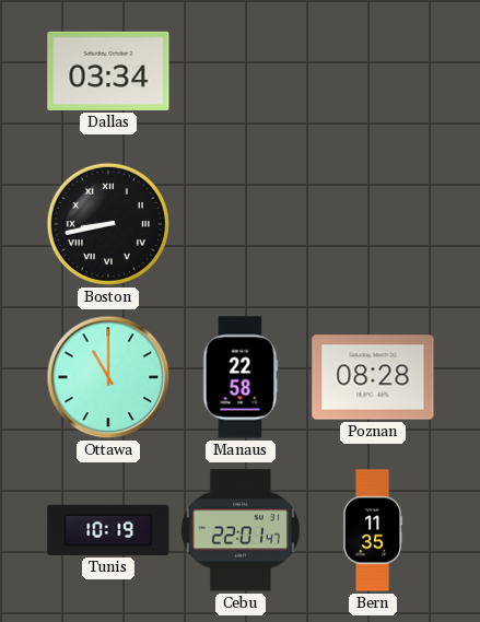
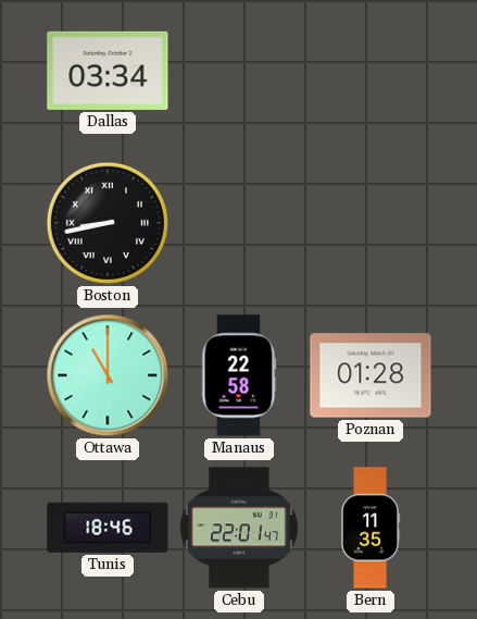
Poznan: 08:28 -> 01:28 (371, 375)
Tunis: 10:19 -> 18:46 (108, 528)
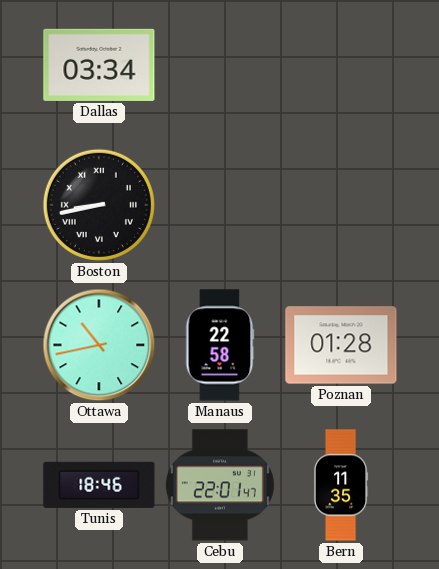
Ottawa: 11:00 -> 10:43 (99, 345)
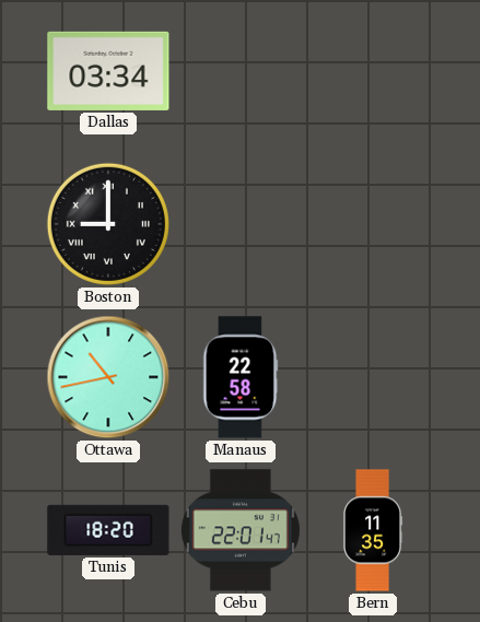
Boston: 8:43 -> 9:00 (108, 224)
Poznan: 01:28 -> none (341, 345)
Tunis: 18:46 -> 18:20 (108, 530)
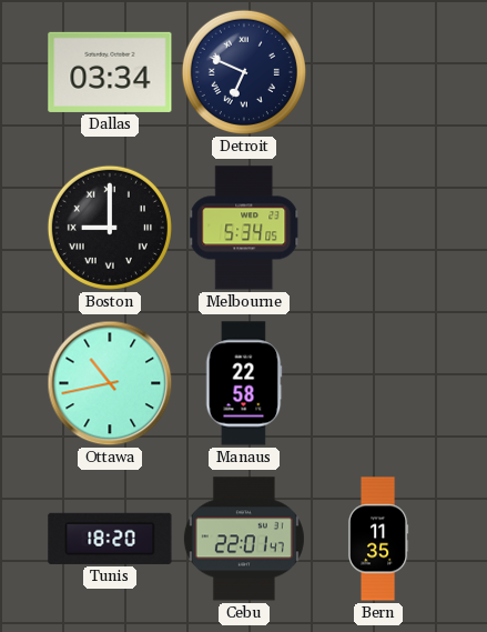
Detroit: none -> 6:49 (244, 72)
Melbourne: none -> 5:34 (244, 228)
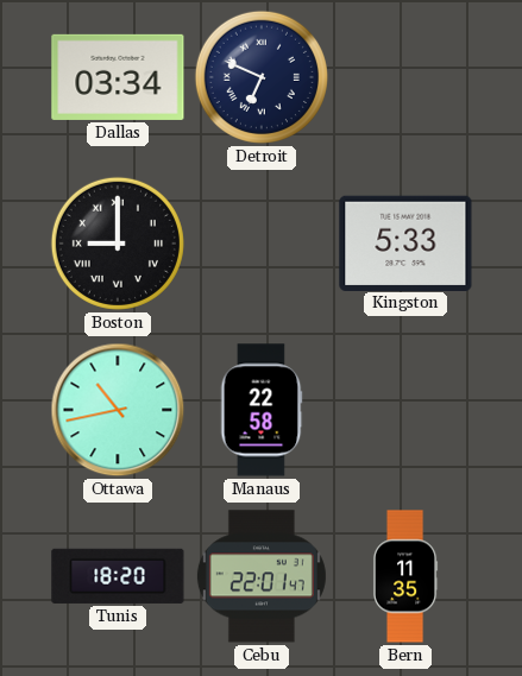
Melbourne: 5:34 -> none (244, 228)
Kingston: none -> 5:33 (405, 242)
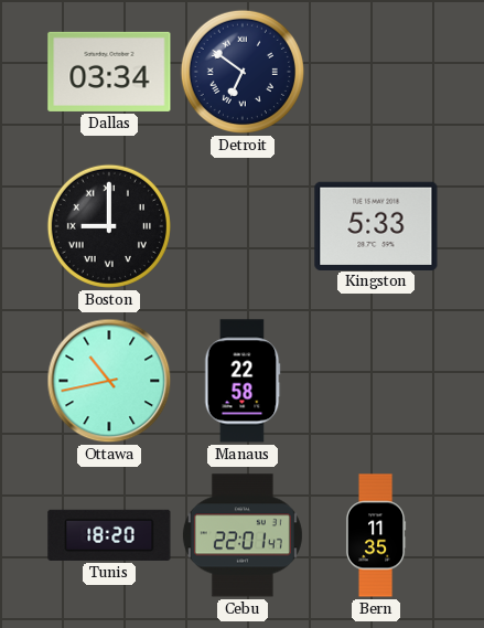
Detroit: 6:49 -> 6:51 (243, 72)
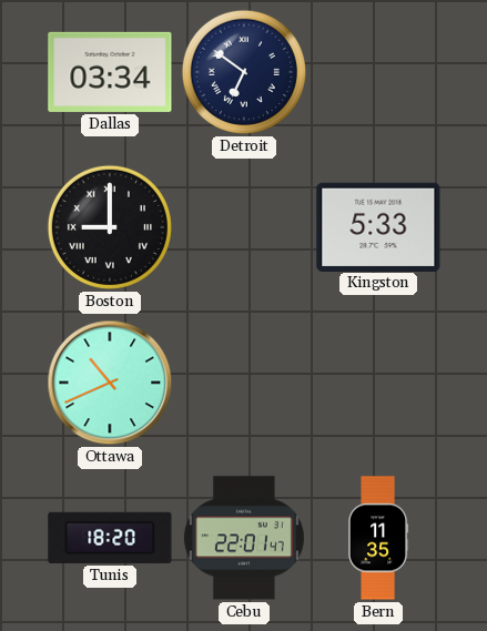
Ottawa: 10:43 -> 10:41 (110, 383)
Manaus: 22:58 -> none (243, 381)
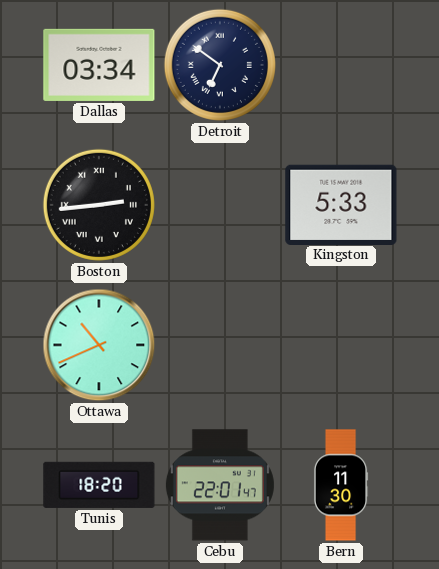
Boston: 9:00 -> 2:44 (99, 205)
Bern: 11:35 -> 11:30 (341, 485)
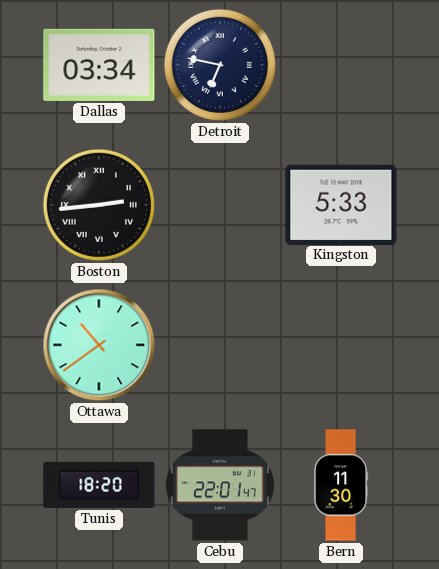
Detroit: 6:51 -> 6:47 (220, 65)
Ottawa: 10:41 -> 10:39 (99, 345)
